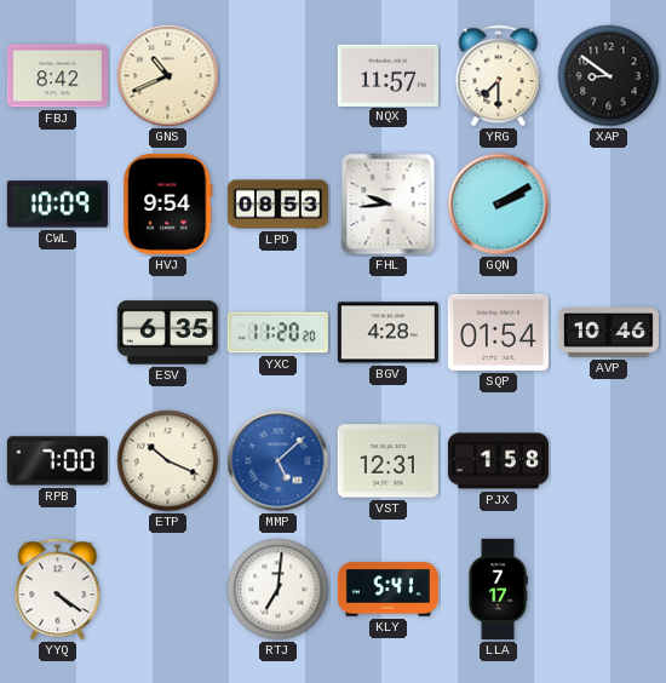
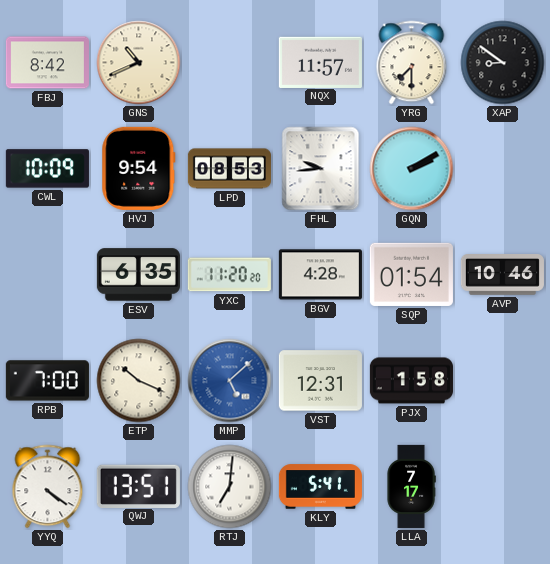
QWJ: none -> 13:51 (138, 486)
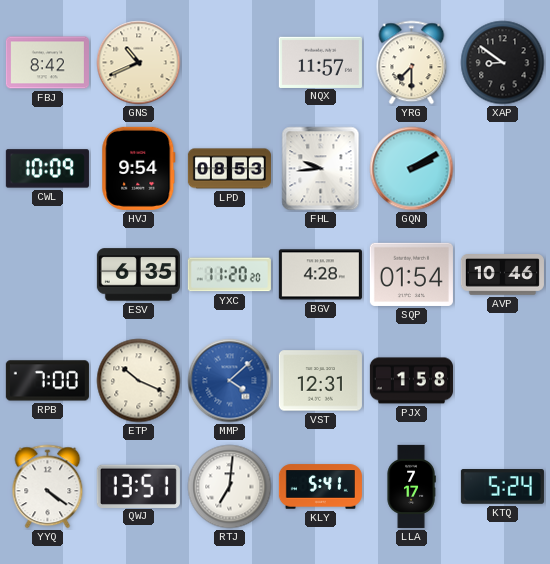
MMP: 5:08 -> 4:08 (230, 381)
KTQ: none -> 5:24 (502, 487)
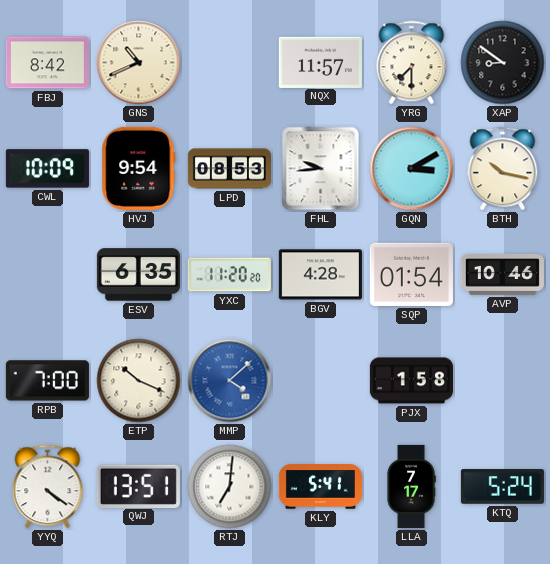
GQN: 2:10 -> 3:10 (412, 169)
BTH: none -> 10:17 (503, 169)
VST: 12:31 -> none (320, 381)
